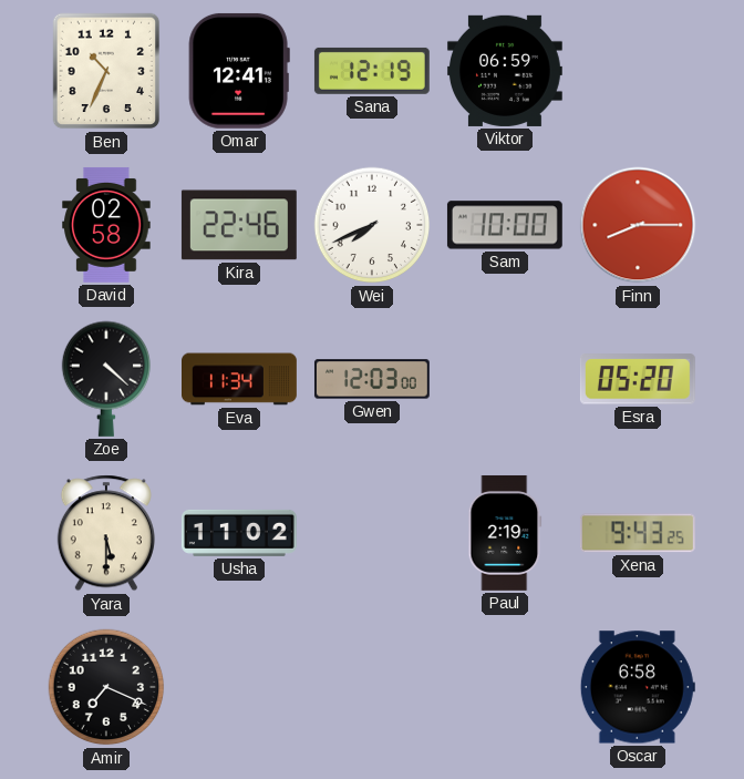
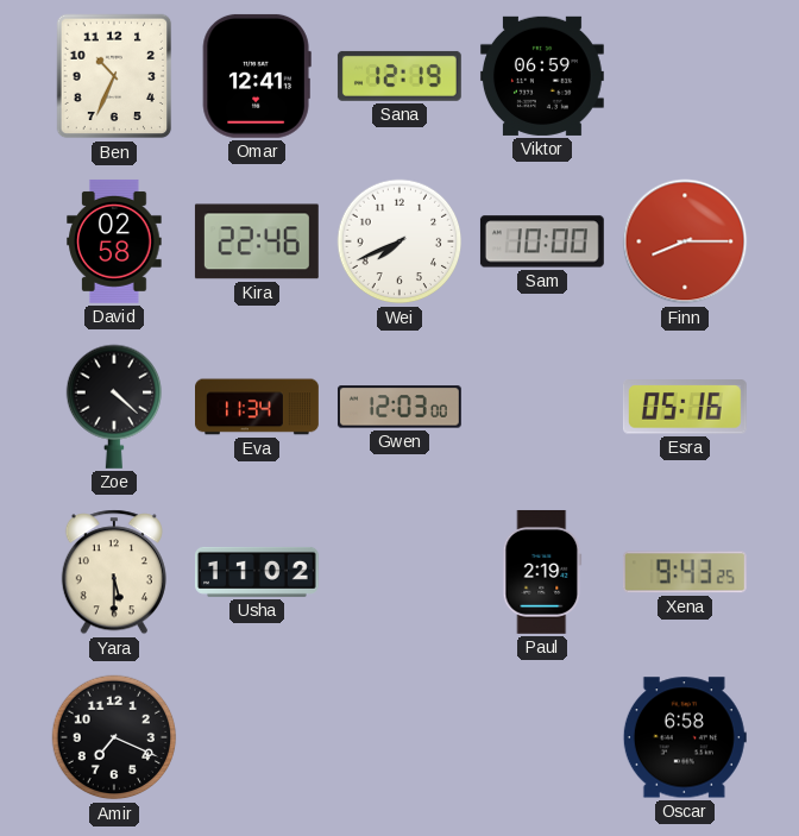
Esra: 05:20 -> 05:16 (685, 407)
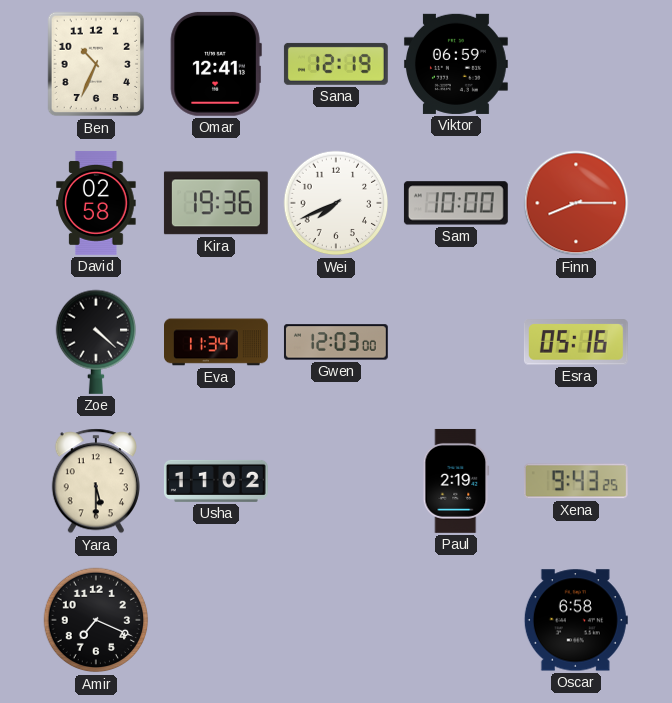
Kira: 22:46 -> 19:36 (216, 203)
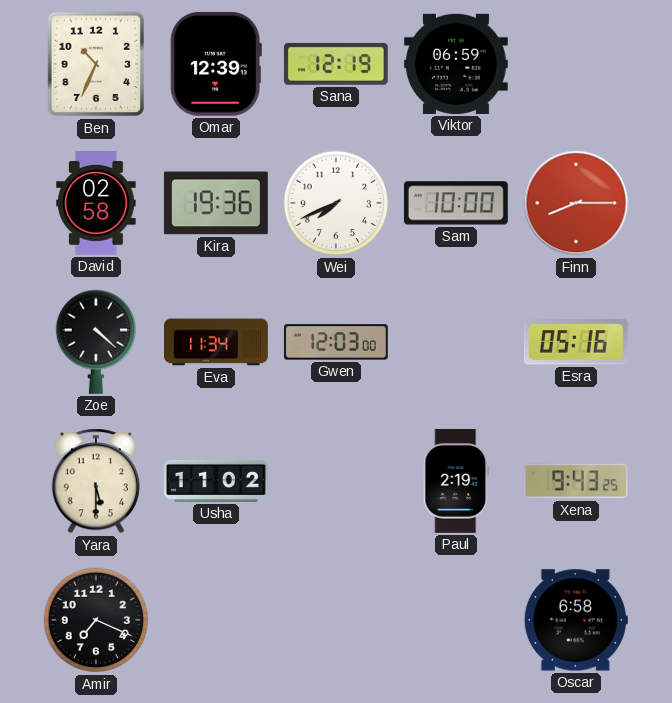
Omar: 12:41 -> 12:39 (216, 64)
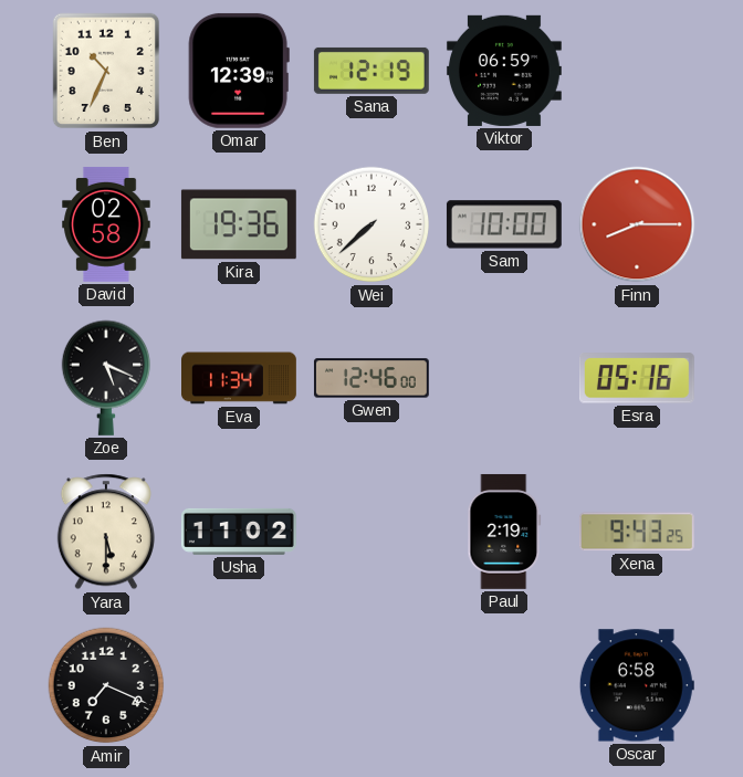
Wei: 7:41 -> 7:38 (371, 224)
Zoe: 4:22 -> 5:19 (105, 378)
Gwen: 12:03 -> 12:46 (371, 378)
